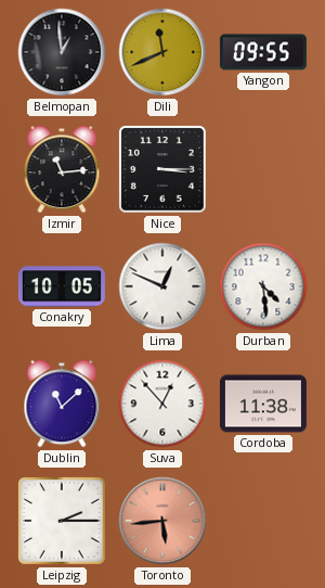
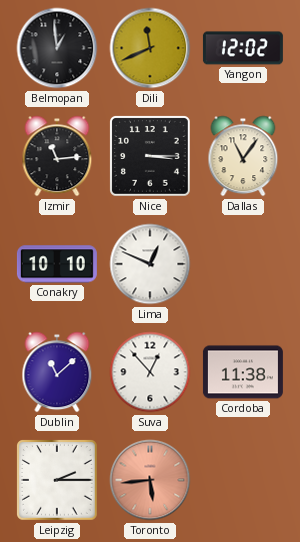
Yangon: 09:55 -> 12:02 (243, 48)
Dallas: none -> 11:06 (243, 156)
Conakry: 10:05 -> 10:10 (57, 264)
Durban: 4:29 -> none (263, 286)
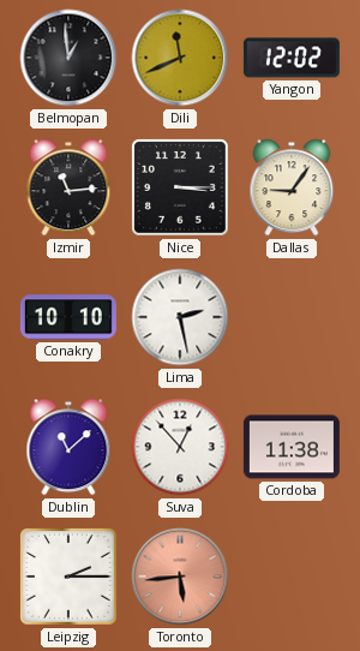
Dallas: 11:06 -> 9:06 (292, 187)
Lima: 12:49 -> 2:28 (180, 317)
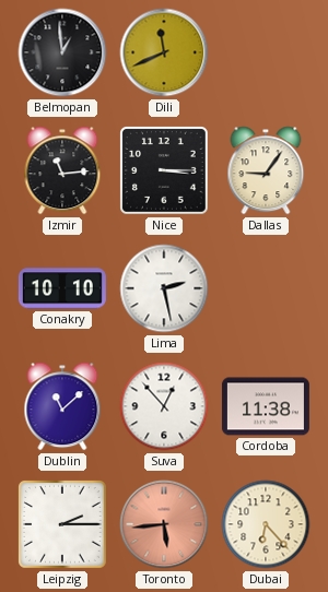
Yangon: 12:02 -> none (292, 58)
Dubai: none -> 6:23 (266, 524)
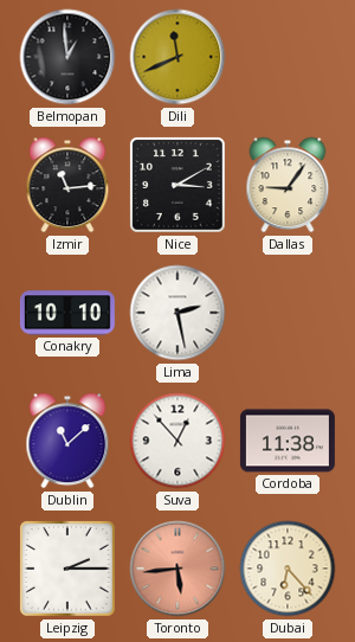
Nice: 3:15 -> 3:10 (179, 186)
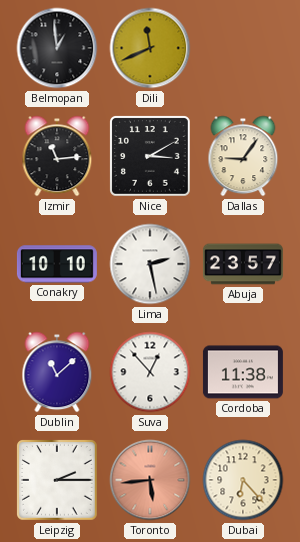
Abuja: none -> 23:57 (243, 264)
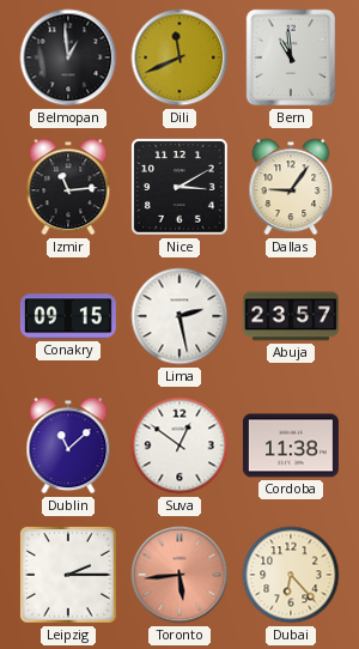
Bern: none -> 10:59 (291, 57)
Conakry: 10:10 -> 09:15 (68, 316)
Suva: 12:53 -> 12:51 (180, 445)
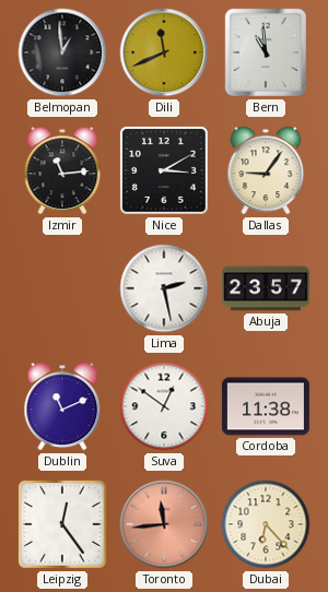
Conakry: 09:15 -> none (68, 316)
Dublin: 11:08 -> 11:11 (62, 406)
Leipzig: 2:15 -> 12:24 (63, 525)
Toronto: 5:44 -> 11:44 (164, 524)
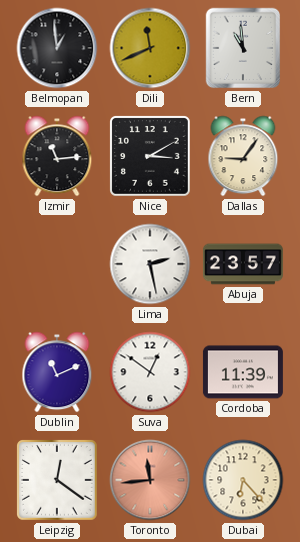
Cordoba: 11:38 -> 11:39 (243, 372)
Leipzig: 12:24 -> 12:21 (58, 481)
